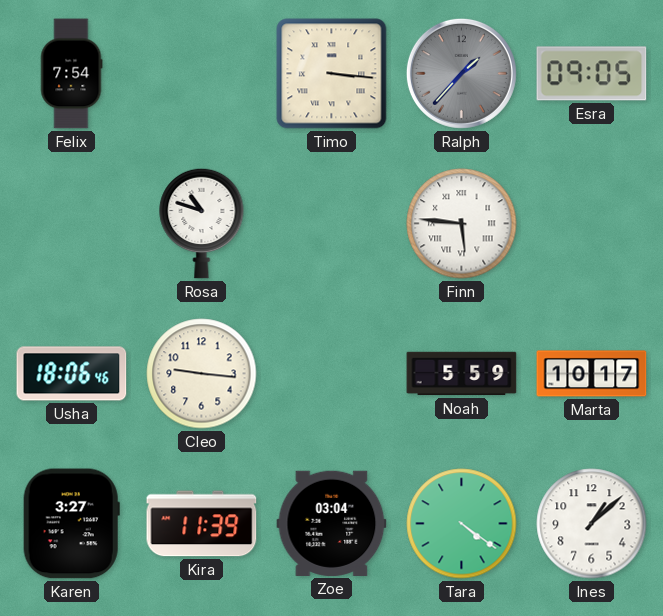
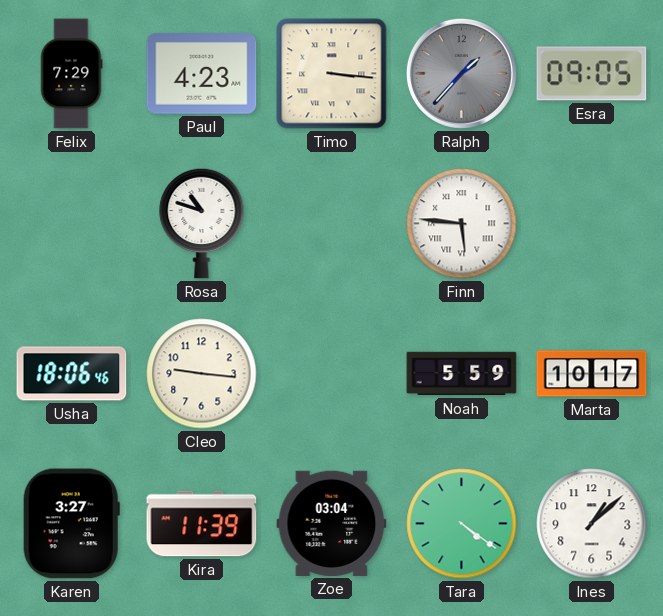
Felix: 7:54 -> 7:29 (71, 74)
Paul: none -> 4:23 (202, 74)
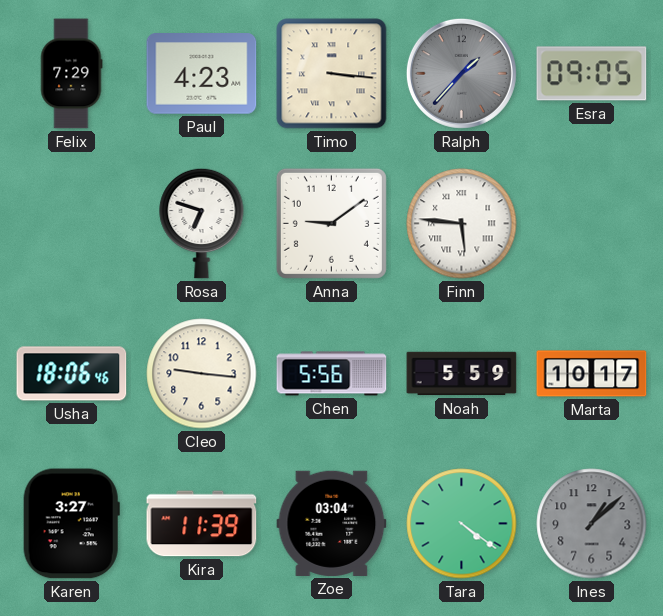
Rosa: 10:48 -> 6:48 (202, 223)
Anna: none -> 9:09 (331, 223)
Chen: none -> 5:56 (332, 374)
Ines dial: white -> grey (592, 524)
